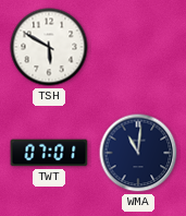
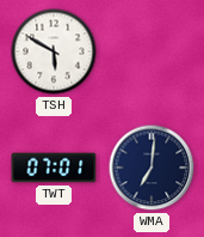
WMA: 11:01 -> 7:01 (152, 168)
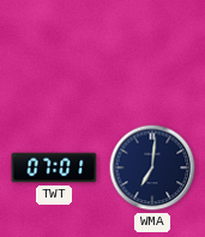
TSH: 5:50 -> none (54, 51)
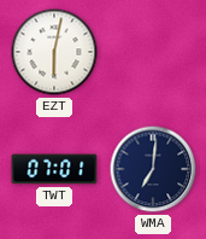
EZT: none -> 6:02 (54, 52)
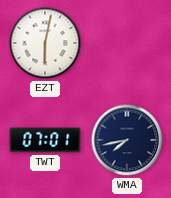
WMA: 7:01 -> 7:43 (127, 140)
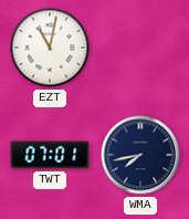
EZT: 6:02 -> 11:02 (50, 48)
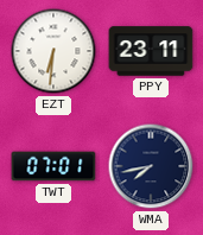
EZT: 11:02 -> 6:31 (53, 51)
PPY: none -> 23:11 (151, 51)
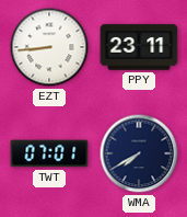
EZT: 6:31 -> 8:44 (49, 47)
WMA: 7:43 -> 7:40 (139, 153)
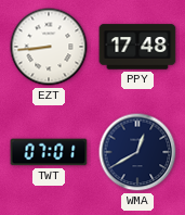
PPY: 23:11 -> 17:48 (137, 47)
WMA: 7:40 -> 12:40 (137, 152)
